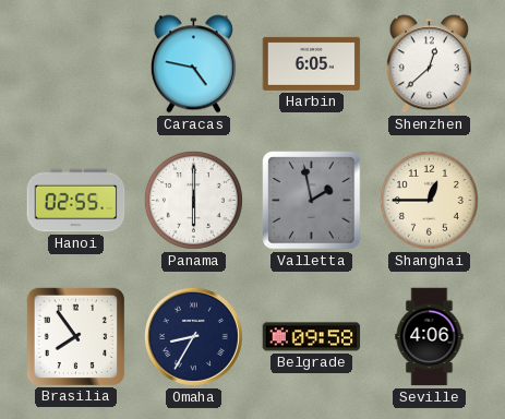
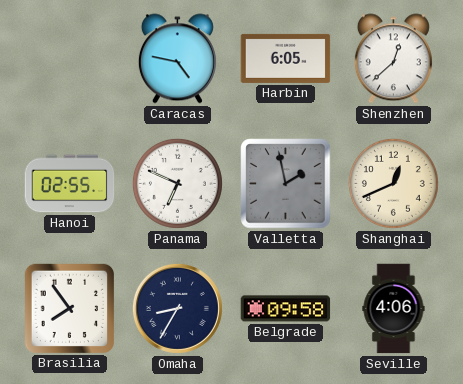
Panama: 6:00 -> 6:49 (177, 183)
Shanghai: 12:45 -> 12:41 (393, 183)
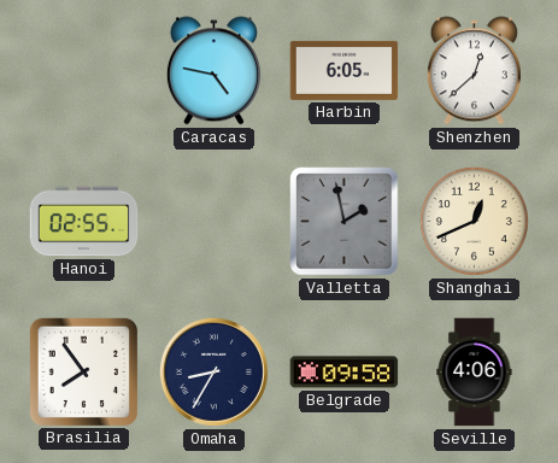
Panama: 6:49 -> none (177, 183)
